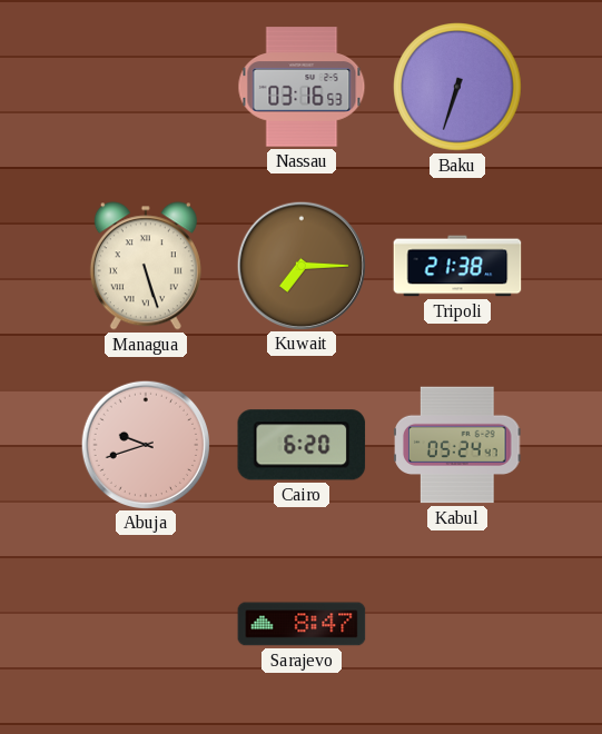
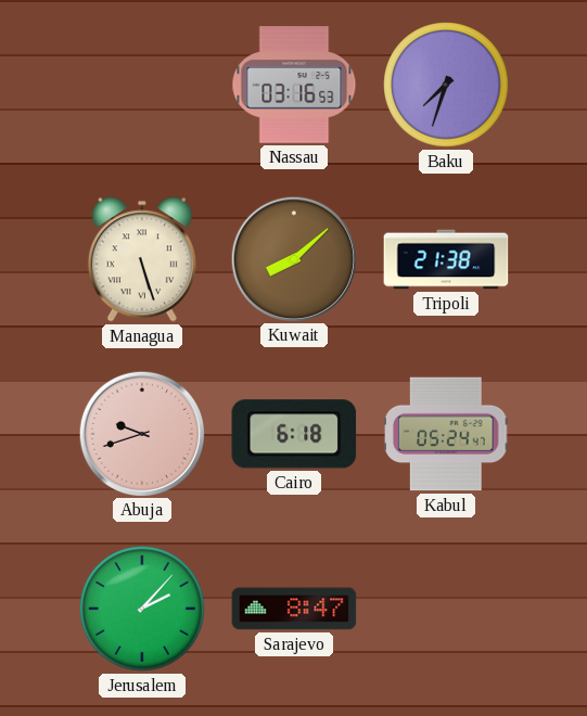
Baku: 6:33 -> 7:33 (446, 85)
Kuwait: 7:15 -> 8:08 (293, 258)
Cairo: 6:20 -> 6:18 (294, 434)
Jerusalem: none -> 2:07 (142, 609)
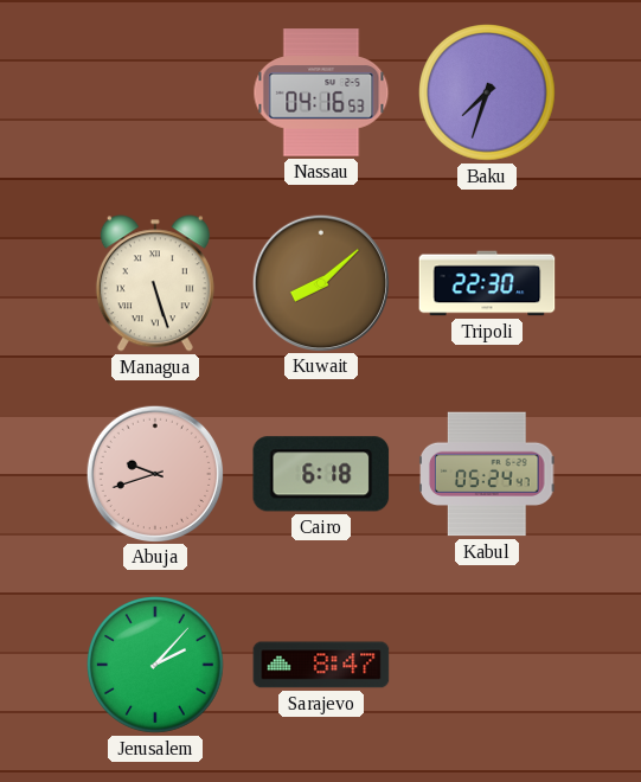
Nassau: 03:16 -> 04:16 (321, 92)
Tripoli: 21:38 -> 22:30 (487, 283)
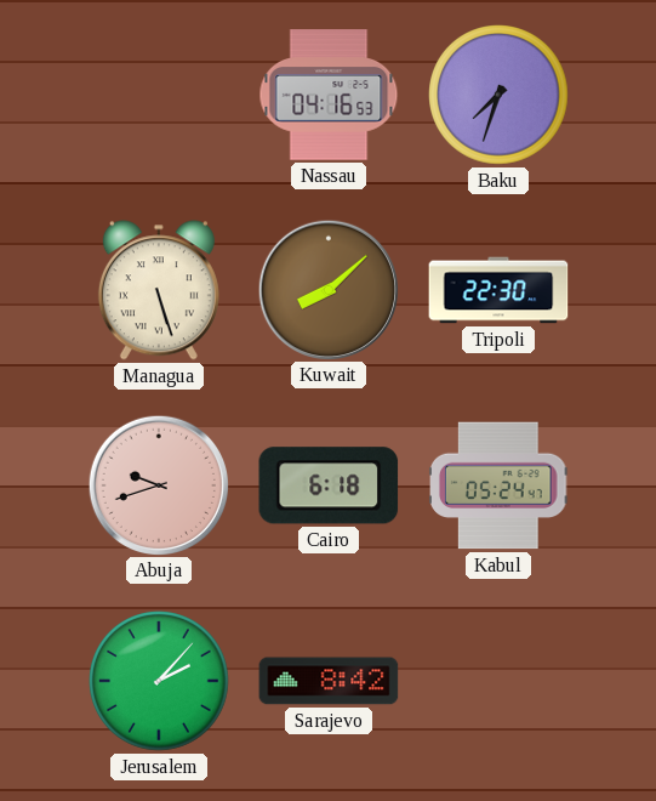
Sarajevo: 8:47 -> 8:42 (329, 681)
